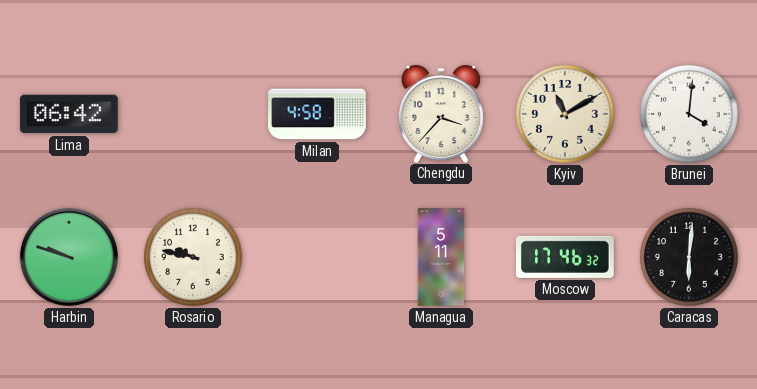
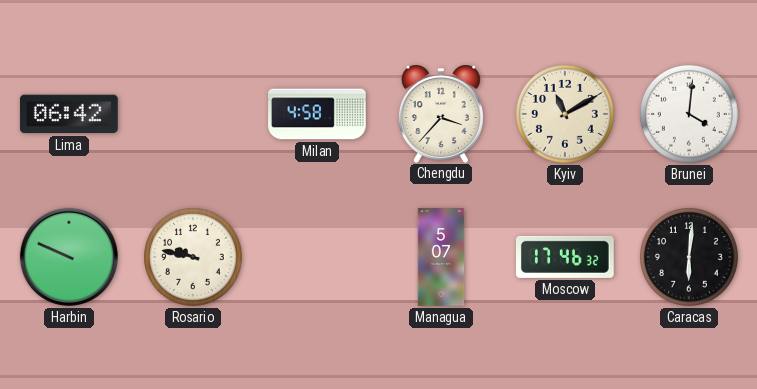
Harbin: 9:48 -> 9:49 (69, 257)
Managua: 5:11 -> 5:07 (441, 257)
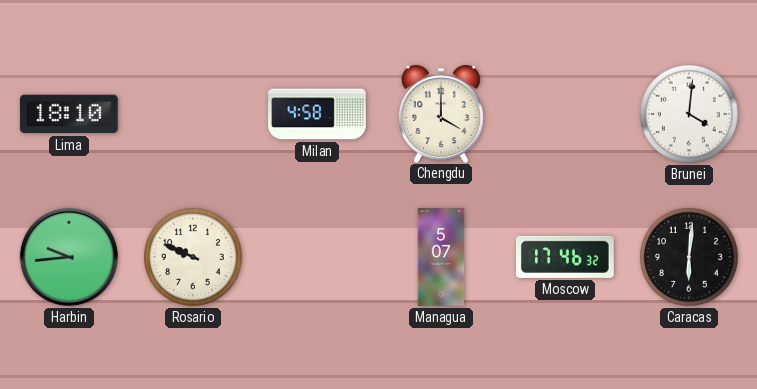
Lima: 06:42 -> 18:10 (69, 114)
Chengdu: 3:37 -> 4:00 (441, 114)
Kyiv: 11:10 -> none (565, 114)
Harbin: 9:49 -> 9:44 (69, 257)
Rosario: 9:47 -> 9:49 (193, 257)
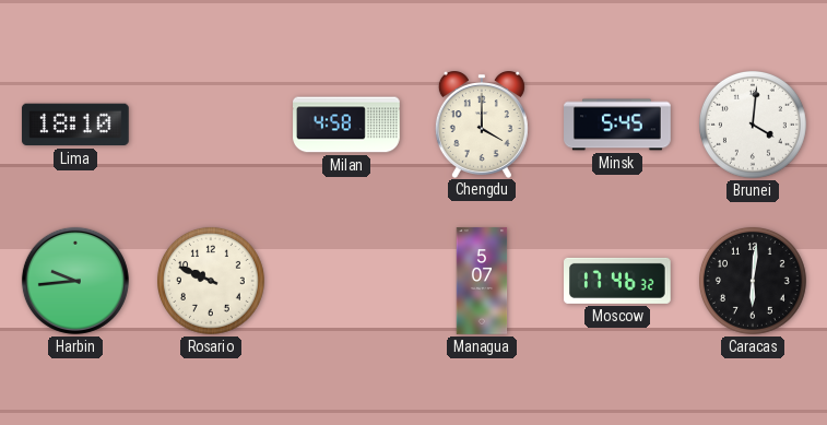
Minsk: none -> 5:45 (617, 125)
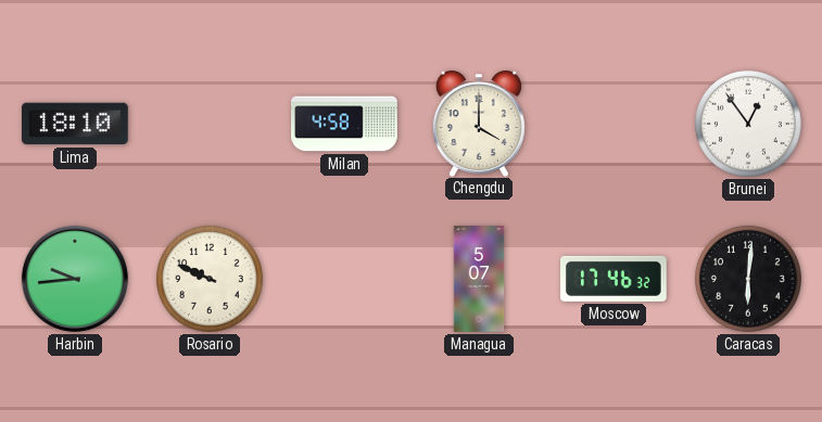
Minsk: 5:45 -> none (617, 125)
Brunei: 4:01 -> 12:54 (748, 124)
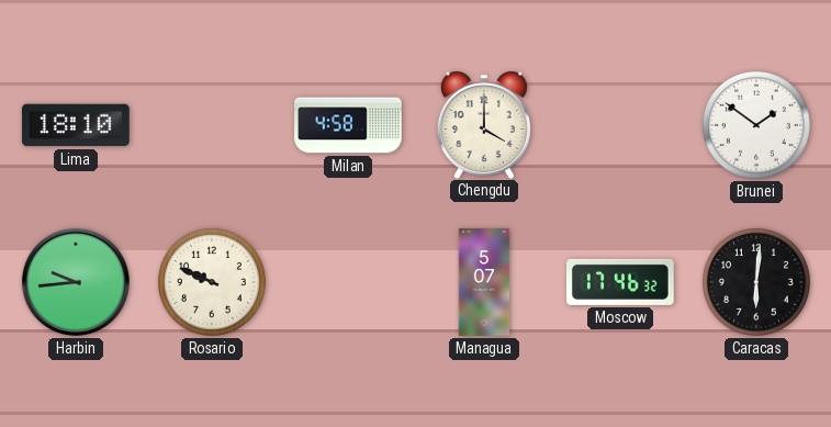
Brunei: 12:54 -> 1:51 (756, 125)
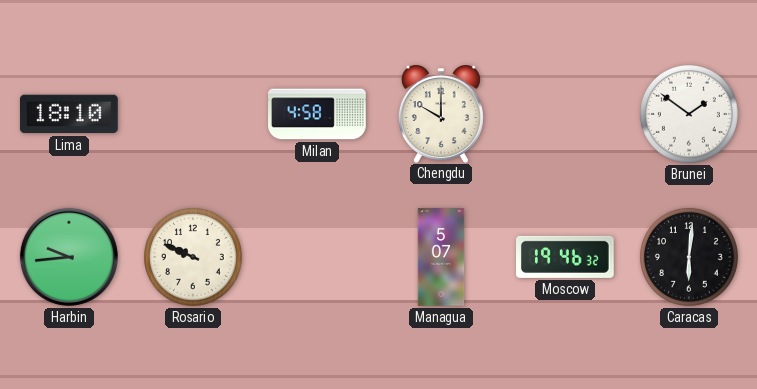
Chengdu: 4:00 -> 10:00 (441, 114)
Moscow: 17:46 -> 19:46 (566, 257)
